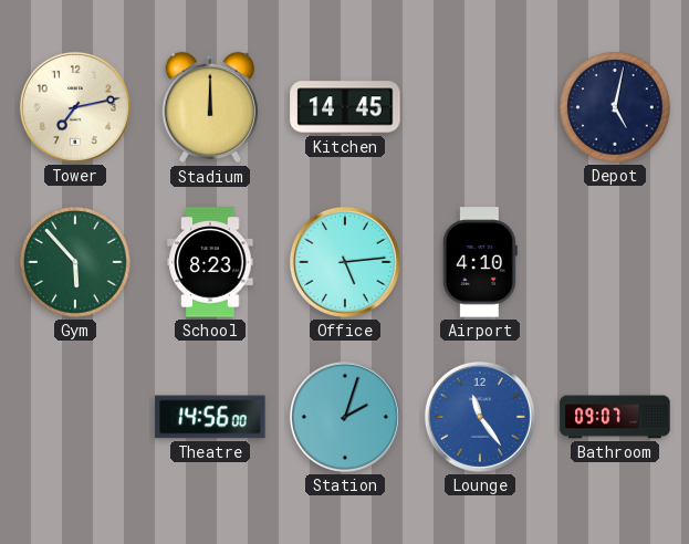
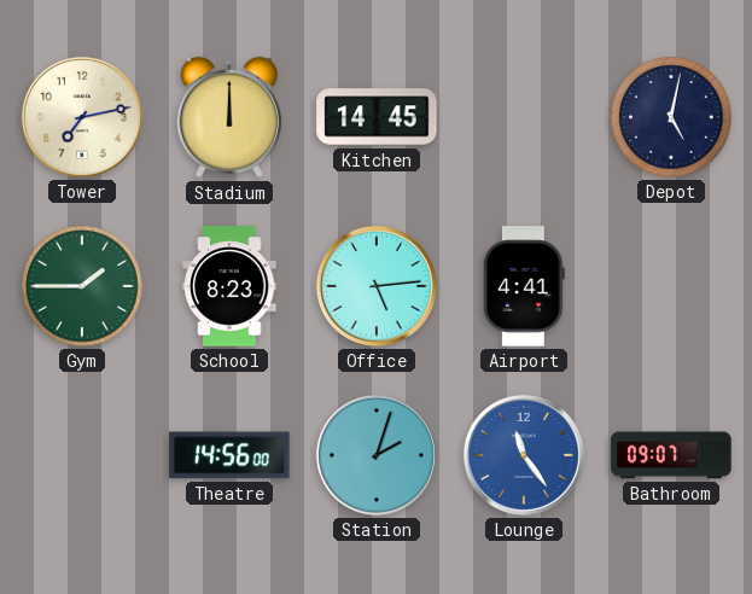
Gym: 5:53 -> 1:45 (82, 286)
Airport: 4:10 -> 4:41 (524, 286)
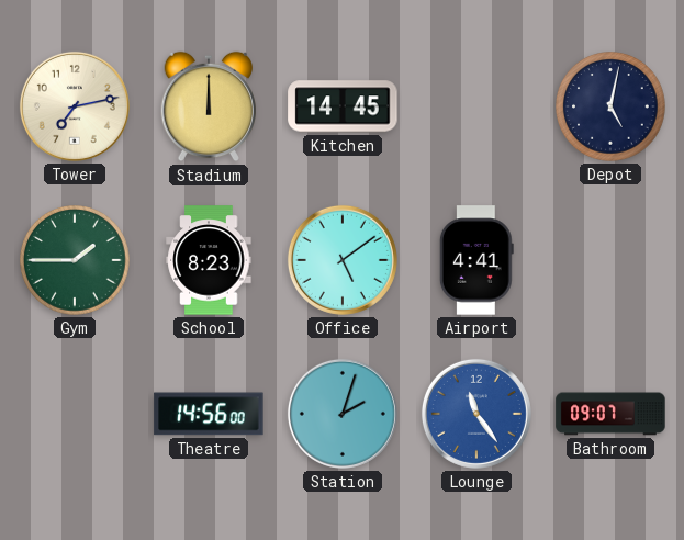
Office: 5:14 -> 5:09 (343, 260)
